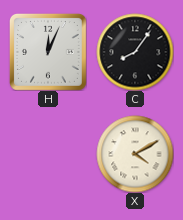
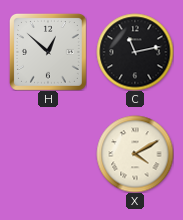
H: 12:04 -> 12:52 (48, 52)
C: 8:06 -> 11:13 (135, 52)
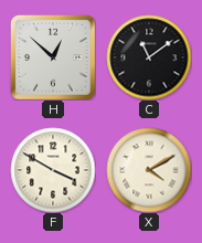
C: 11:13 -> 11:09 (149, 57)
F: none -> 3:50 (53, 170)
